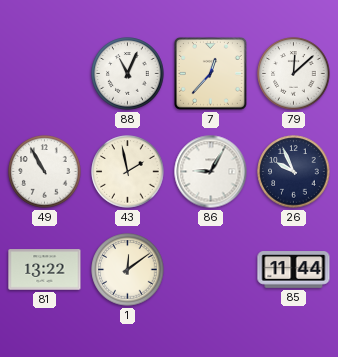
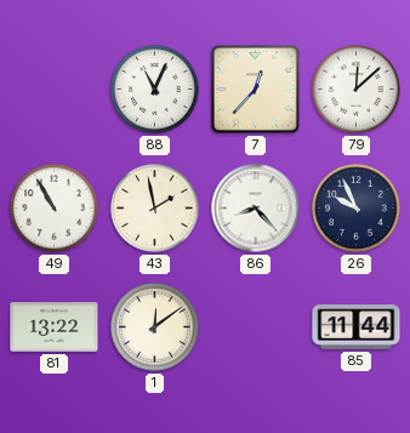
86: 9:05 -> 8:23 (256, 209)
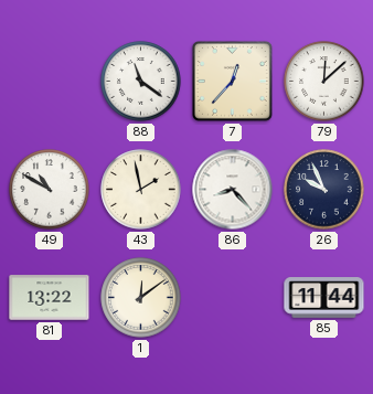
88: 11:04 -> 11:21 (141, 82)
49: 10:55 -> 10:50 (50, 190)
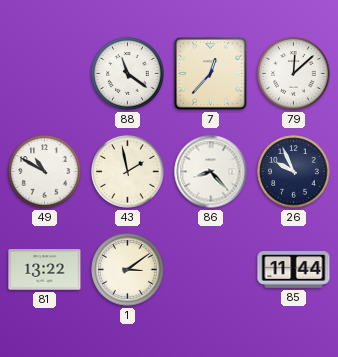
1: 12:09 -> 3:09 (128, 270)
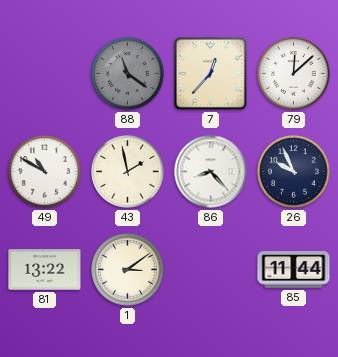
88 dial: white -> grey (128, 74)
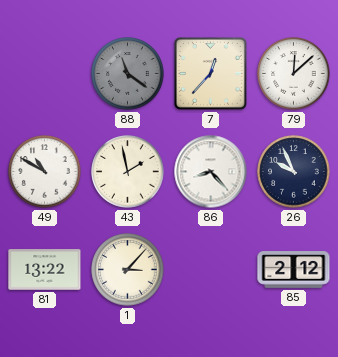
1: 3:09 -> 3:07 (128, 270)
85: 11:44 -> 2:12 (294, 270)
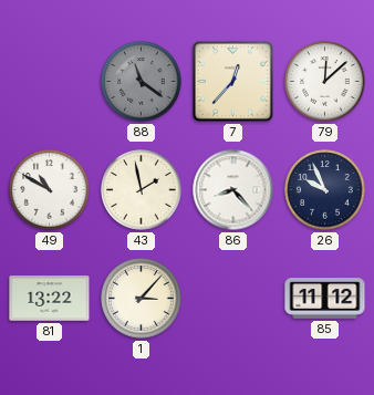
85: 2:12 -> 11:12 (325, 299)
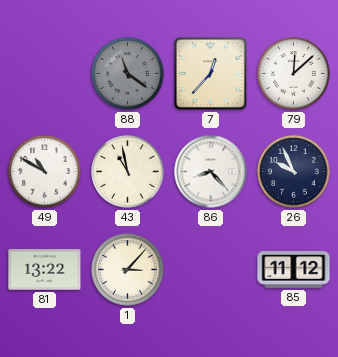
43: 1:58 -> 10:58 (128, 172)
